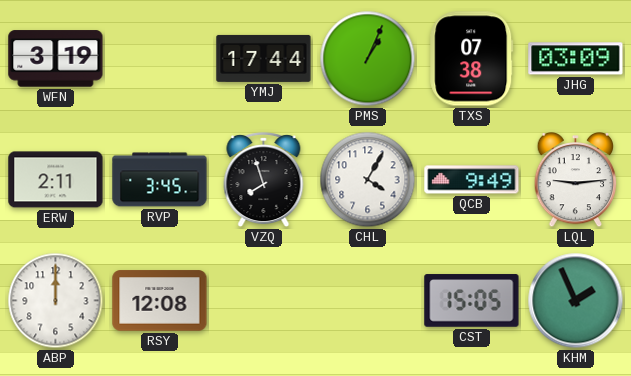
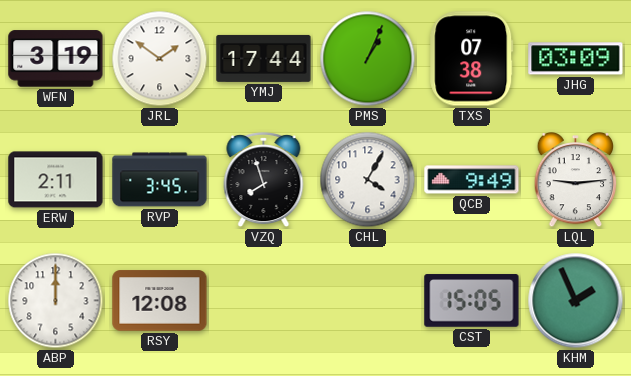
JRL: none -> 1:51 (160, 59)
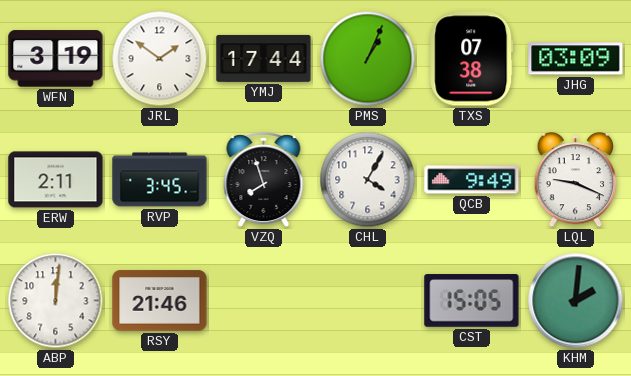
LQL: 9:14 -> 9:19 (576, 180)
ABP: 12:00 -> 12:01 (56, 301)
RSY: 12:08 -> 21:46 (160, 301)
KHM: 1:56 -> 2:01 (576, 301)
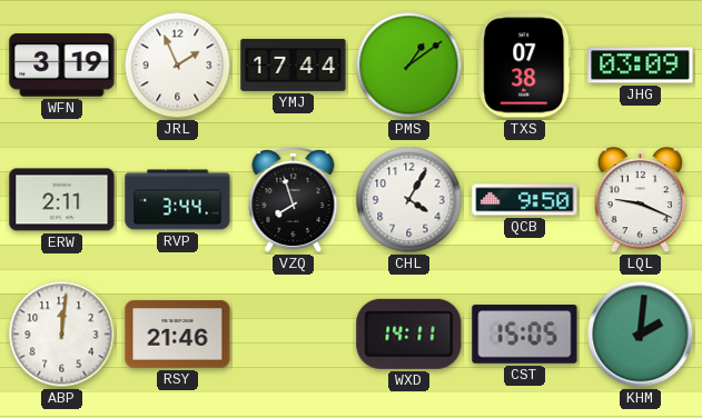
JRL: 1:51 -> 1:56 (178, 66)
PMS: 1:04 -> 1:09 (409, 66)
RVP: 3:45 -> 3:44 (178, 200)
QCB: 9:49 -> 9:50 (525, 200)
WXD: none -> 14:11 (409, 334)
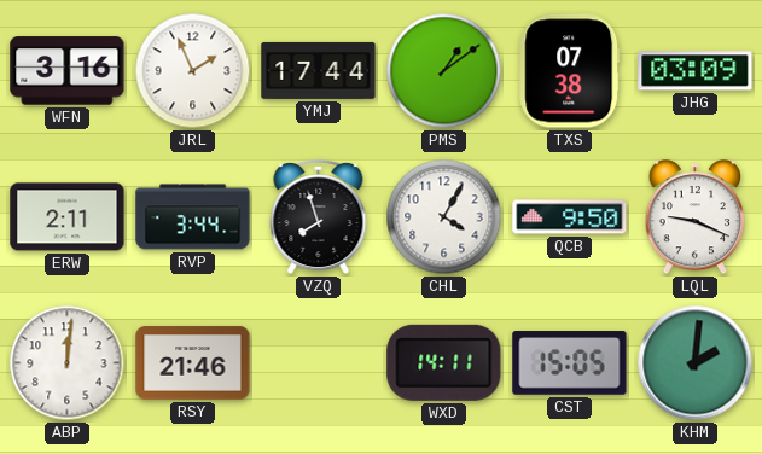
WFN: 3:19 -> 3:16 (68, 71)
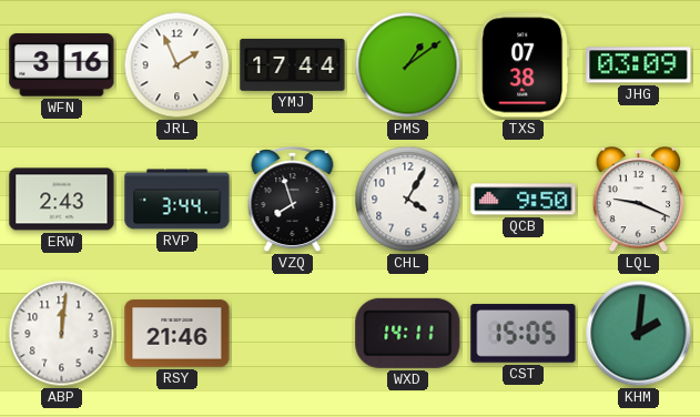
ERW: 2:11 -> 2:43 (62, 200)
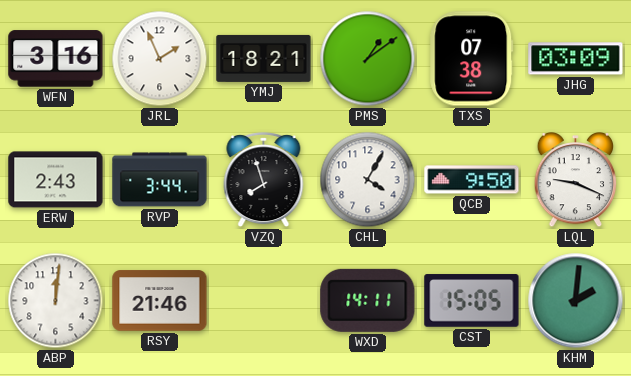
YMJ: 17:44 -> 18:21 (264, 58)
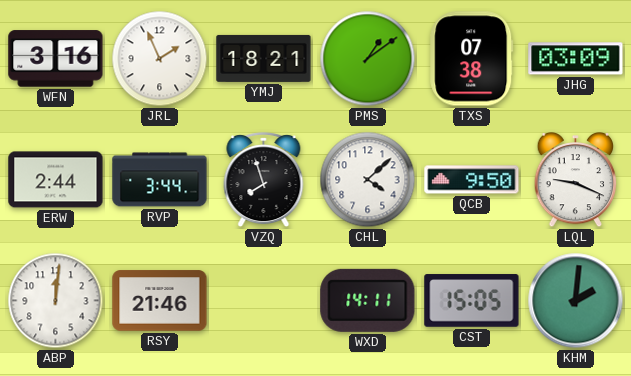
ERW: 2:43 -> 2:44 (56, 180)
CHL: 4:05 -> 4:08 (368, 180)
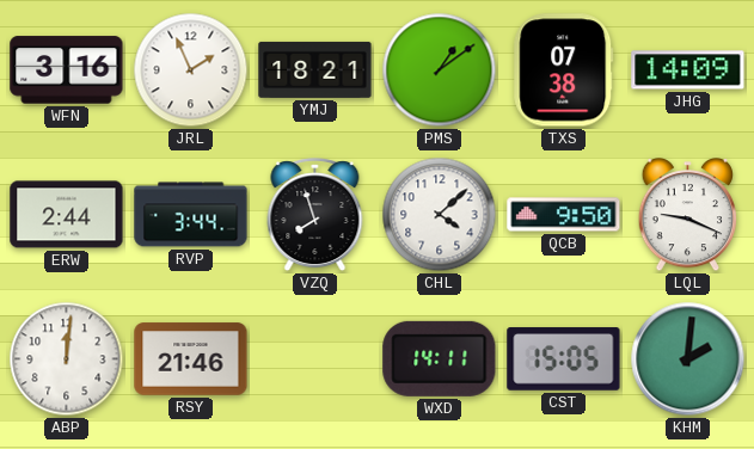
JHG: 03:09 -> 14:09 (688, 70)
